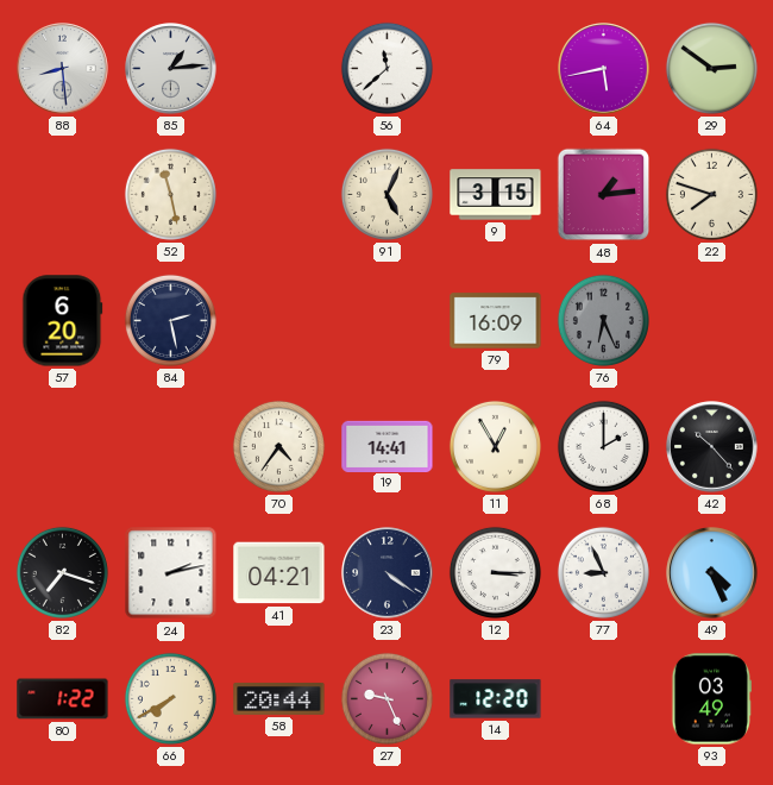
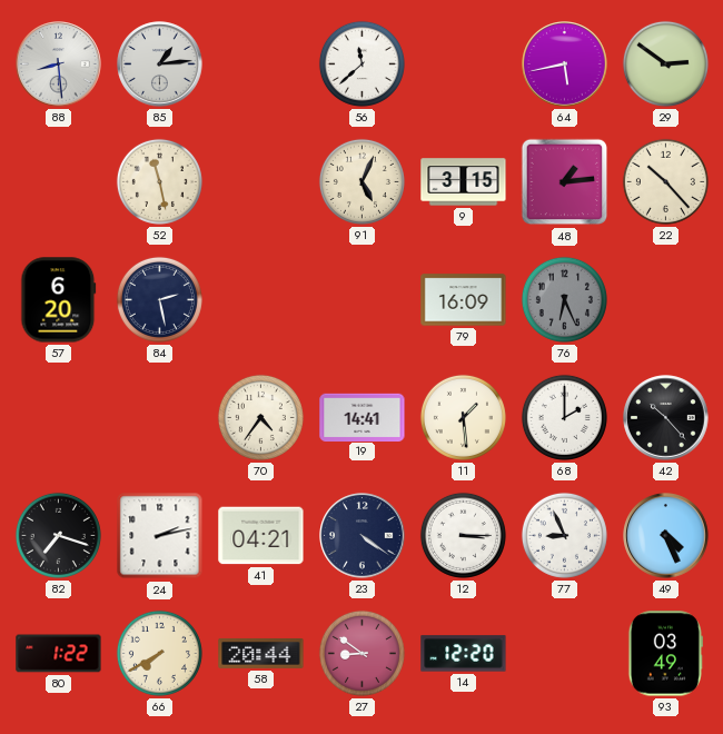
22: 7:48 -> 10:23 (665, 181)
11: 12:55 -> 1:29 (463, 417)
27: 9:26 -> 8:51 (361, 653)
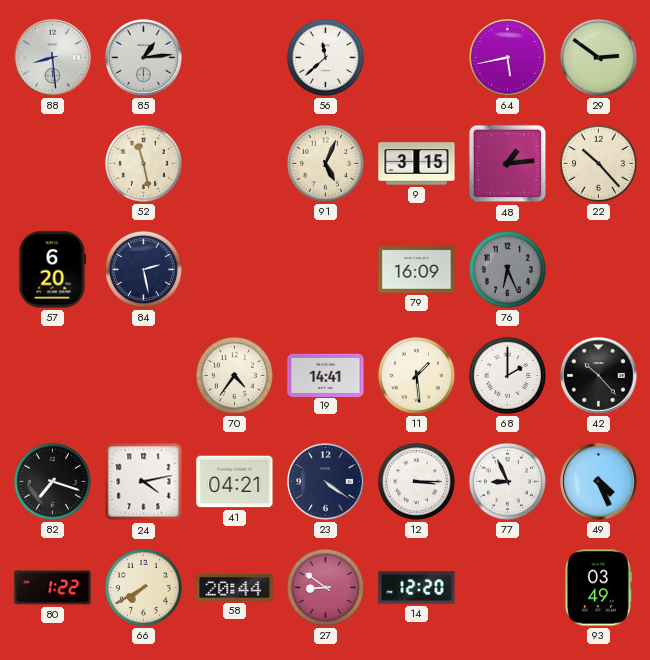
24: 2:13 -> 4:13 (144, 482)
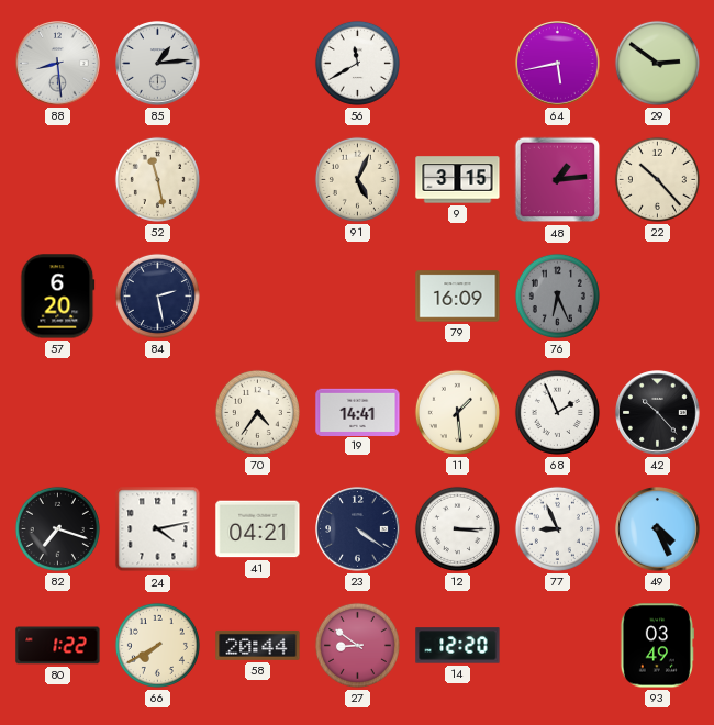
56: 11:38 -> 11:40 (357, 63)
68: 2:00 -> 1:56 (557, 412)
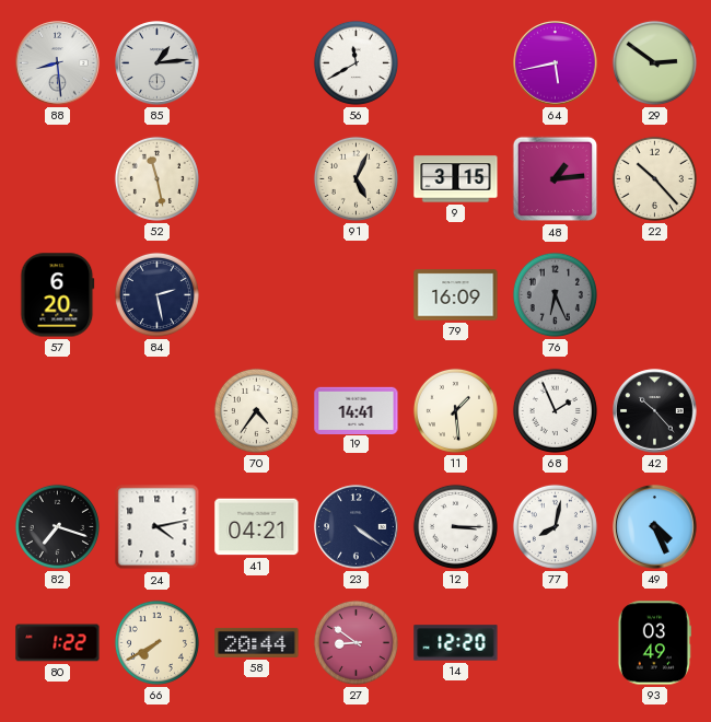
77: 8:56 -> 8:02 (555, 526)
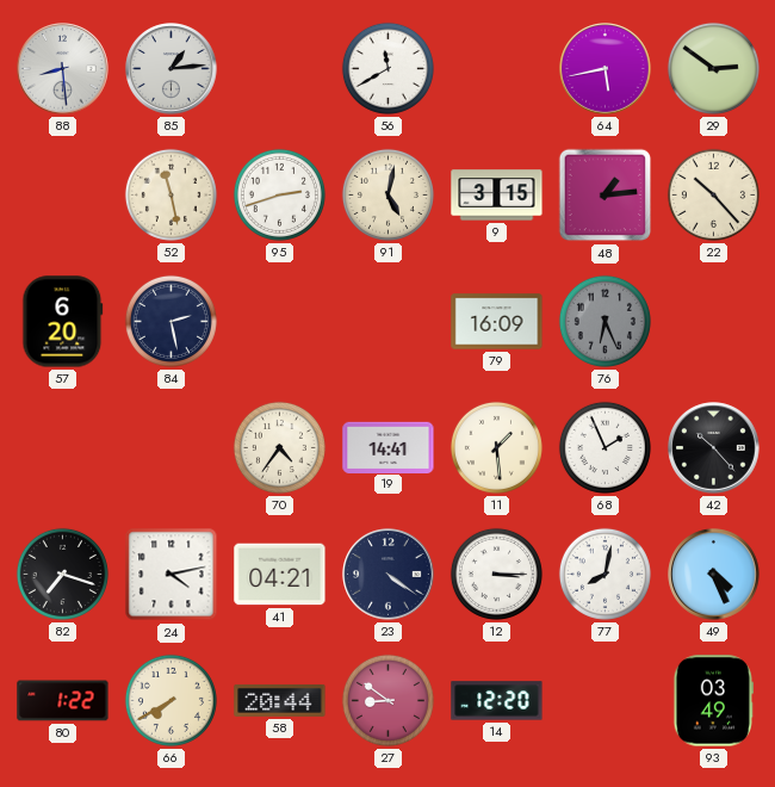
95: none -> 2:42 (279, 194)
91: 5:04 -> 5:02 (387, 194)
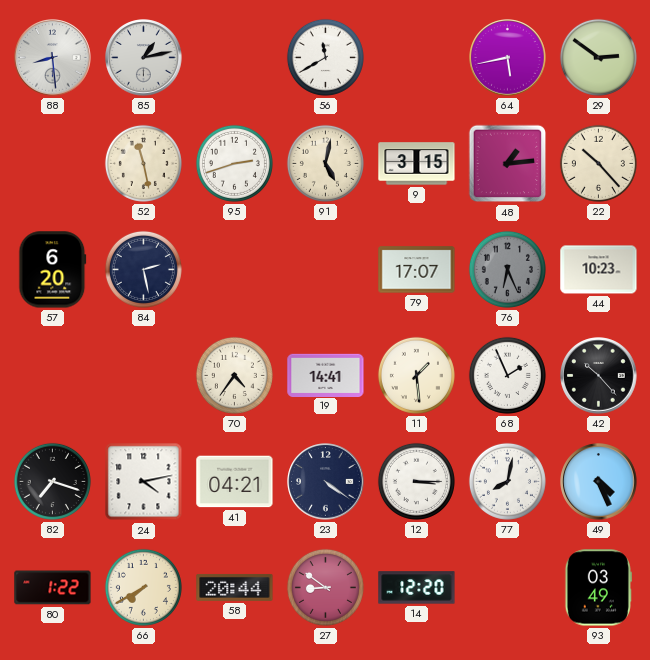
85: 1:14 -> 1:13 (144, 58)
79: 16:09 -> 17:07 (417, 270)
44: none -> 10:23 (599, 270)
